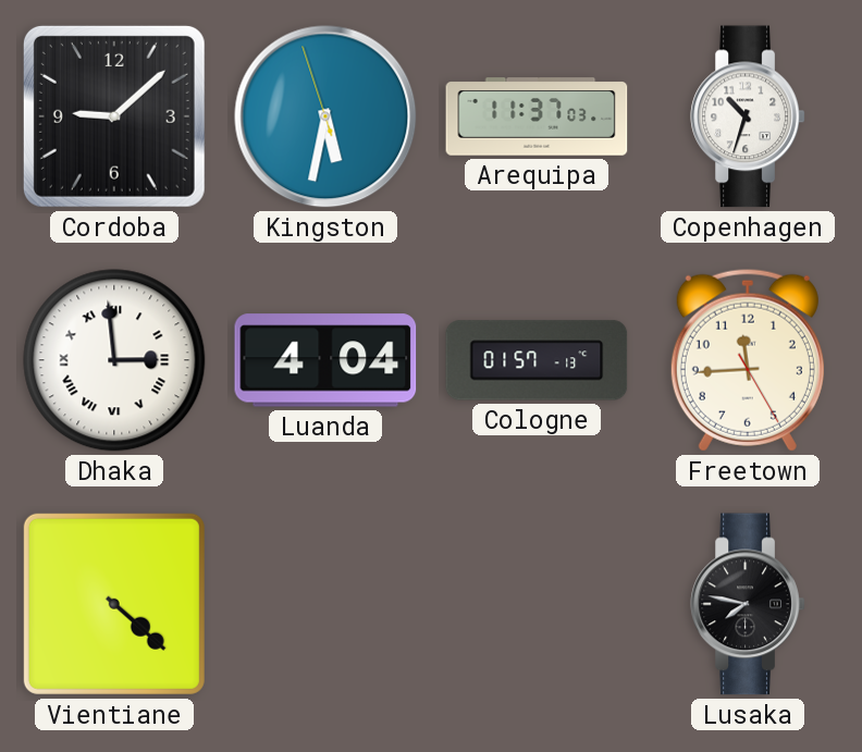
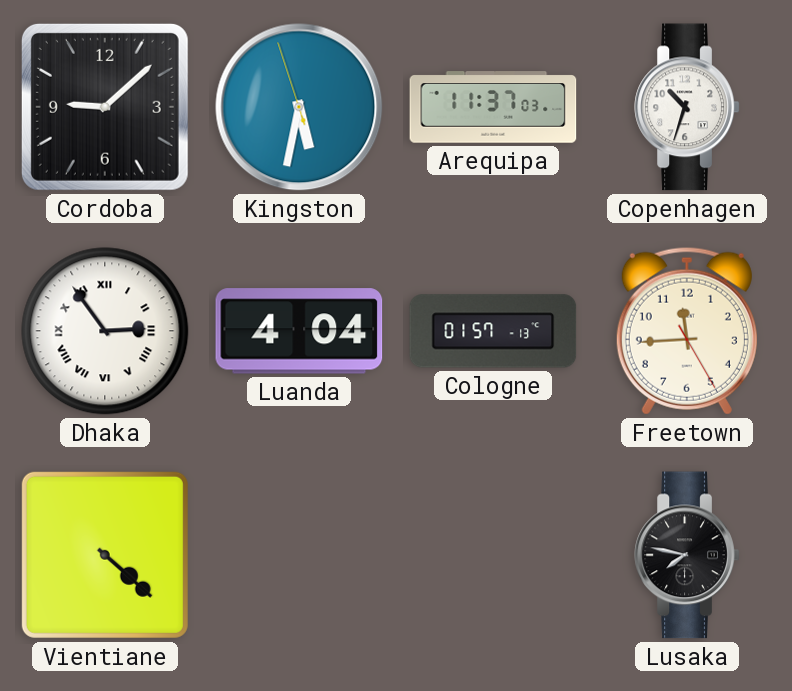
Dhaka: 2:59 -> 2:54 (105, 331)
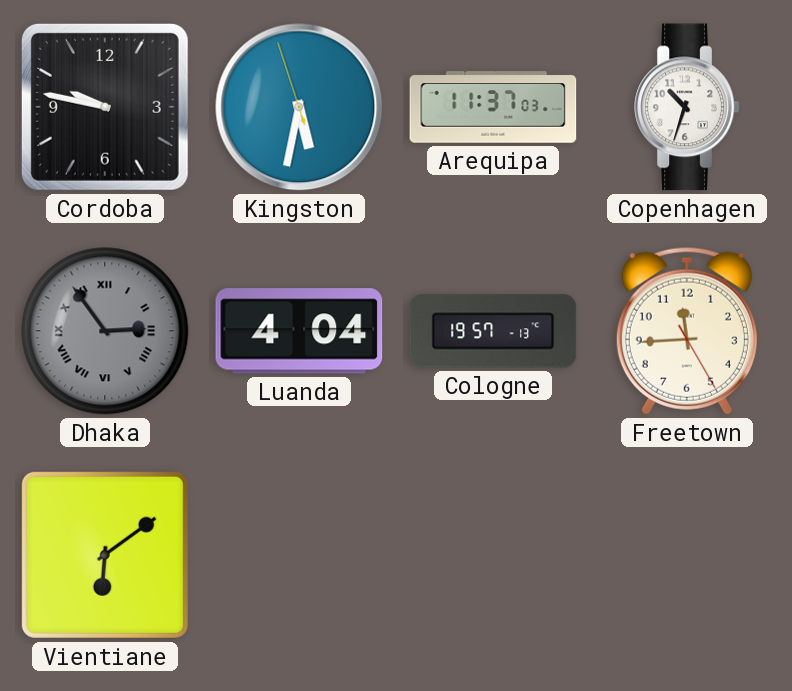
Cordoba: 9:08 -> 9:47 (105, 107)
Dhaka dial: white -> grey (105, 331)
Cologne: 01:57 -> 19:57 (493, 331)
Vientiane: 4:22 -> 6:09 (105, 555)
Lusaka: 7:47 -> none (687, 555)
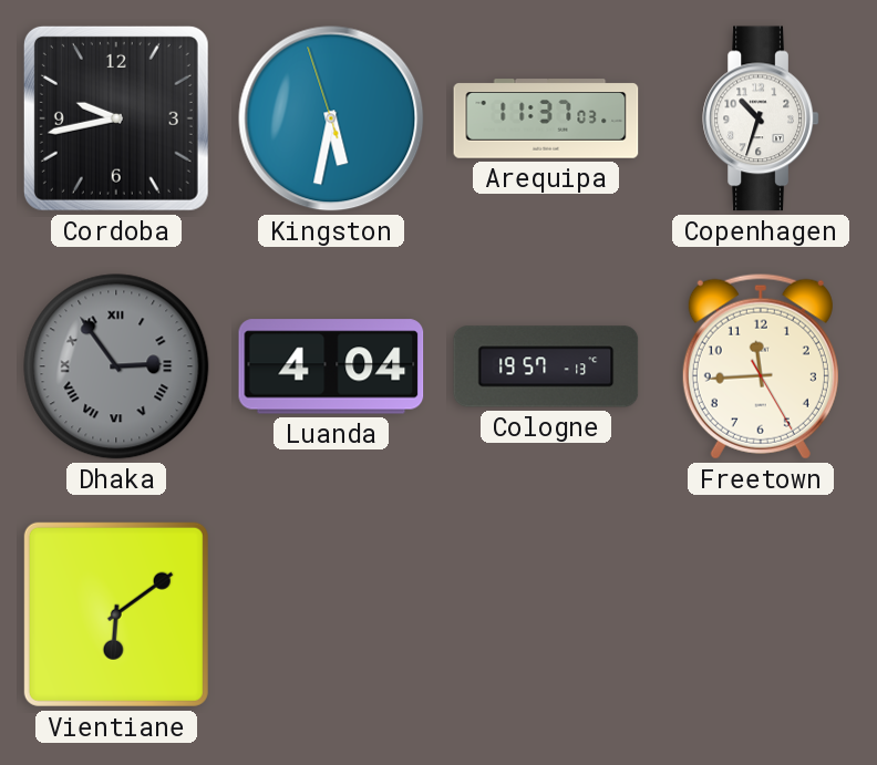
Cordoba: 9:47 -> 9:43 (116, 118)
